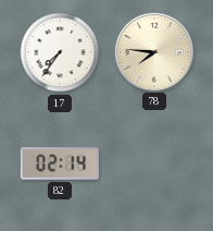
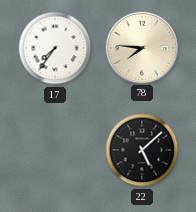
82: 02:14 -> none (60, 163)
22: none -> 5:08 (142, 150)
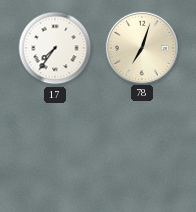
78: 7:46 -> 7:03 (141, 47)
22: 5:08 -> none (142, 150)
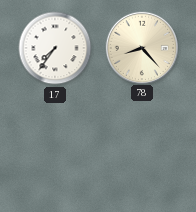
78: 7:03 -> 8:23 (141, 47)
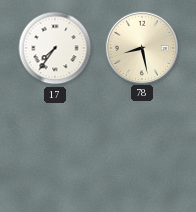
78: 8:23 -> 8:28 (141, 47)
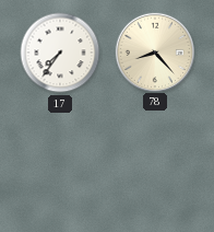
78: 8:28 -> 8:23 (154, 51)
